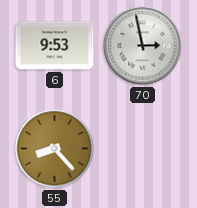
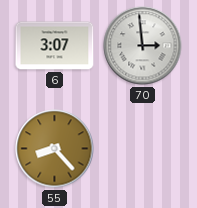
6: 9:53 -> 3:07 (55, 46)
70: 2:58 -> 2:59 (143, 46)
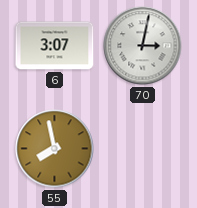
70: 2:59 -> 3:02 (143, 46)
55: 8:23 -> 7:58 (55, 149)
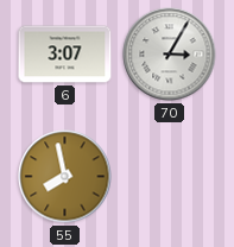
70: 3:02 -> 3:05 (170, 55)
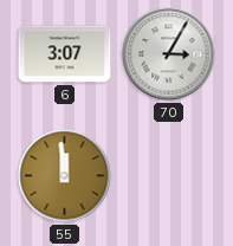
55: 7:58 -> 11:59 (65, 176)
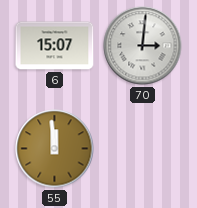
6: 3:07 -> 15:07 (55, 46)
70: 3:05 -> 3:01 (143, 46)
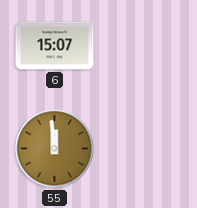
70: 3:01 -> none (143, 46)
